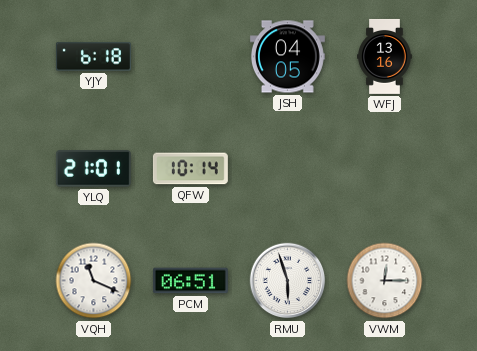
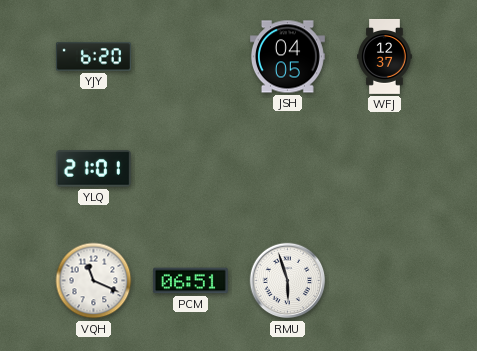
YJY: 6:18 -> 6:20 (93, 57)
WFJ: 13:16 -> 12:37 (385, 57)
QFW: 10:14 -> none (190, 169)
VWM: 12:15 -> none (385, 281)
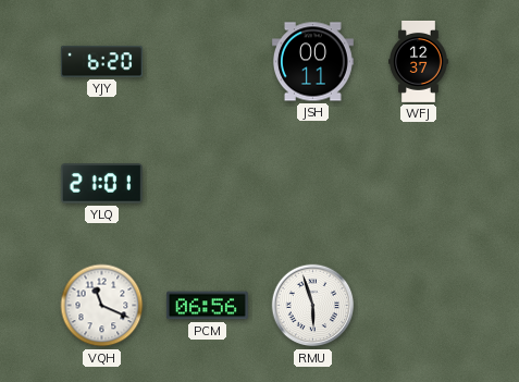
JSH: 04:05 -> 00:11 (312, 62)
PCM: 06:51 -> 06:56 (207, 306)
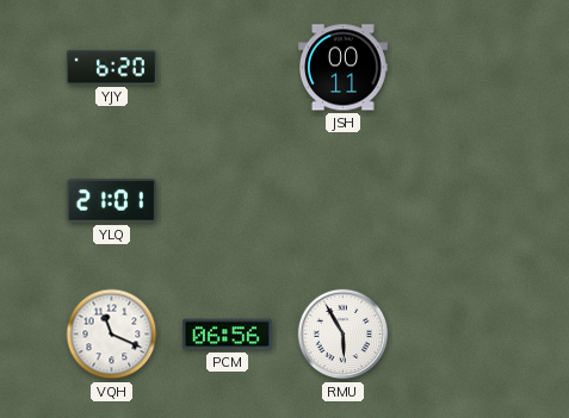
WFJ: 12:37 -> none (419, 62)
RMU: 5:57 -> 5:55 (344, 335)
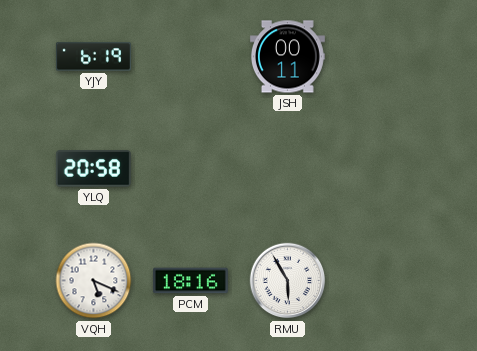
YJY: 6:20 -> 6:19 (93, 57)
YLQ: 21:01 -> 20:58 (93, 169)
VQH: 11:19 -> 5:19 (94, 281)
PCM: 06:56 -> 18:16 (190, 281)
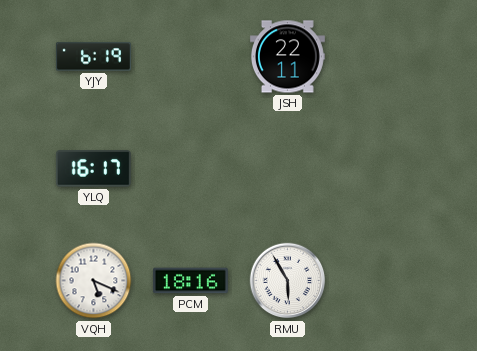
JSH: 00:11 -> 22:11 (287, 57)
YLQ: 20:58 -> 16:17 (93, 169)
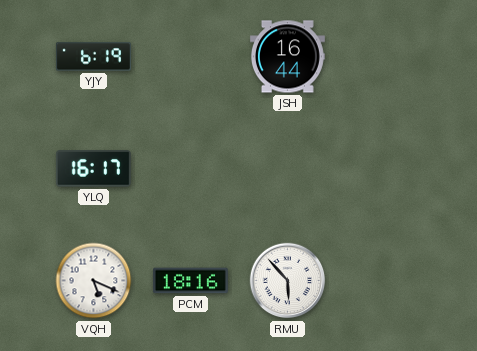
JSH: 22:11 -> 16:44 (287, 57)
RMU: 5:55 -> 5:53 (288, 281)
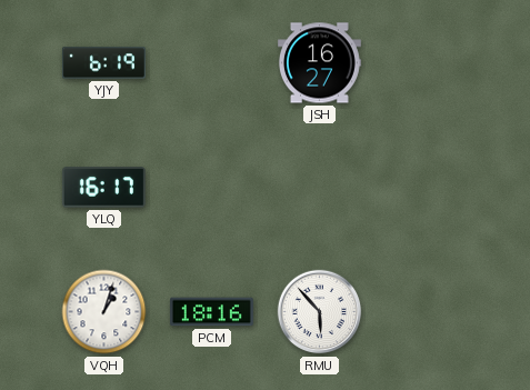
JSH: 16:44 -> 16:27 (319, 63)
VQH: 5:19 -> 1:03 (104, 312)
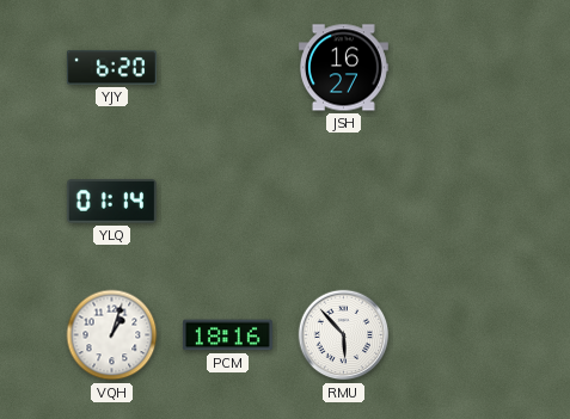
YJY: 6:19 -> 6:20 (111, 68)
YLQ: 16:17 -> 01:14 (111, 202)
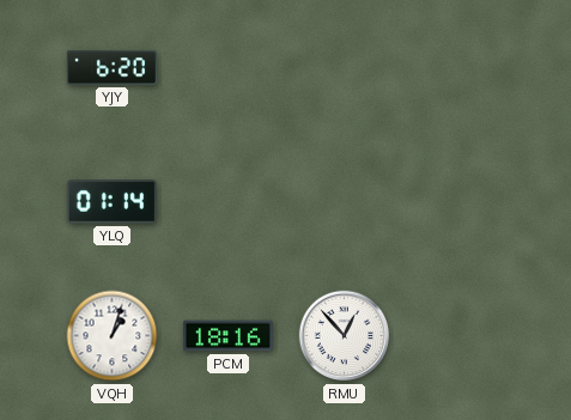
JSH: 16:27 -> none (343, 68)
RMU: 5:53 -> 12:53 (345, 336)
